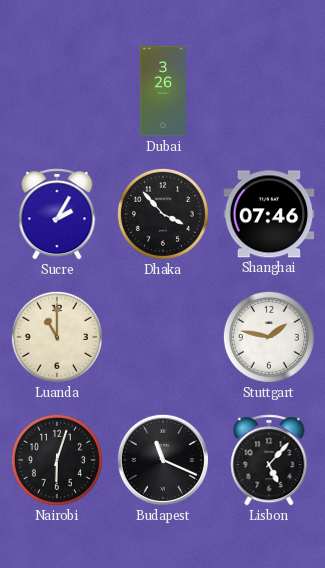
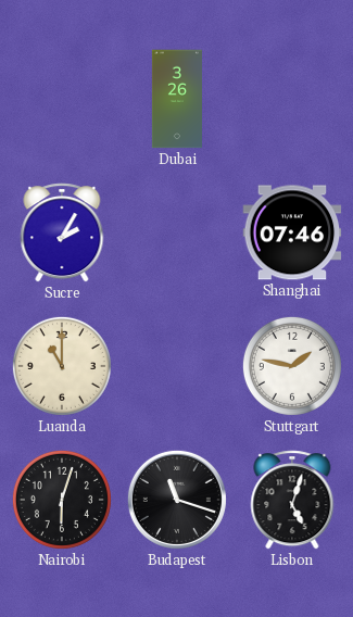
Dhaka: 3:53 -> none (163, 214)
Budapest: 11:19 -> 11:18 (177, 500)
Lisbon: 5:07 -> 5:03 (292, 500)
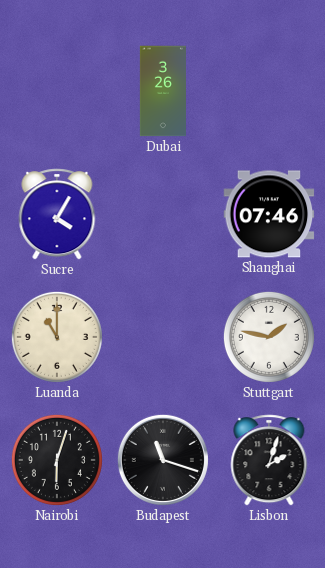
Sucre: 2:05 -> 4:05 (57, 214)
Lisbon: 5:03 -> 2:03 (269, 460)
